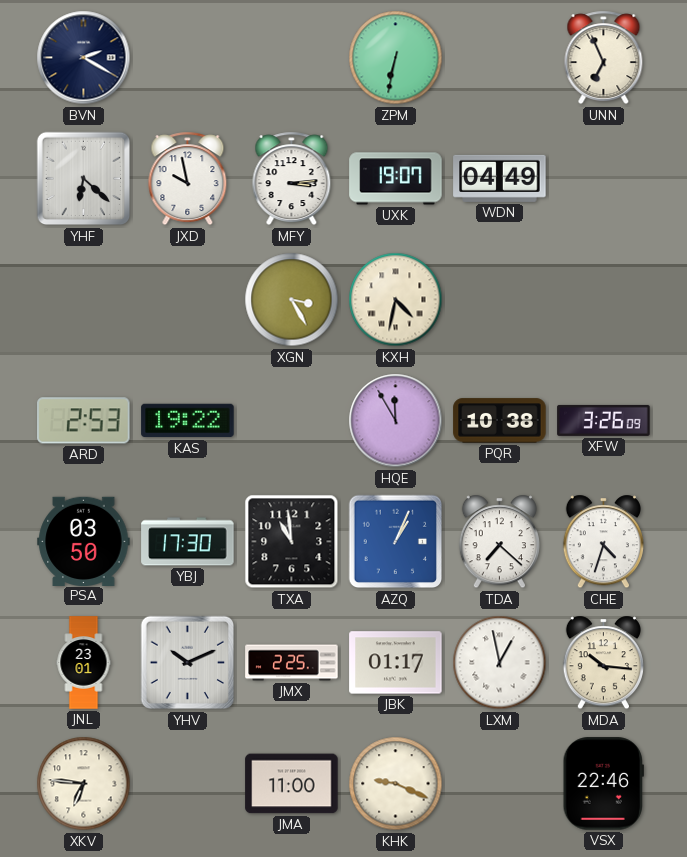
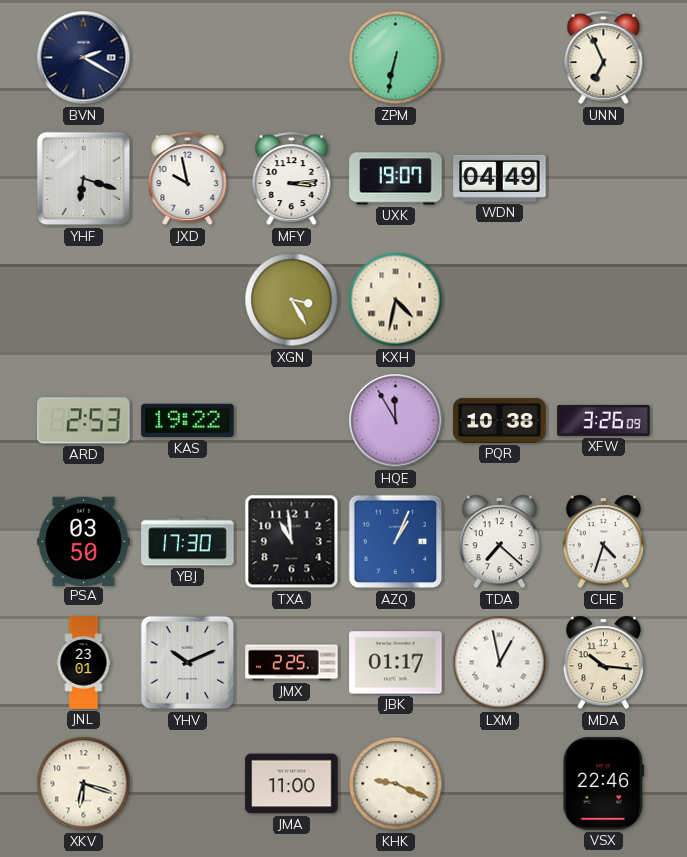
YHF: 6:22 -> 6:18 (84, 179)
XKV: 6:46 -> 6:18 (84, 784)
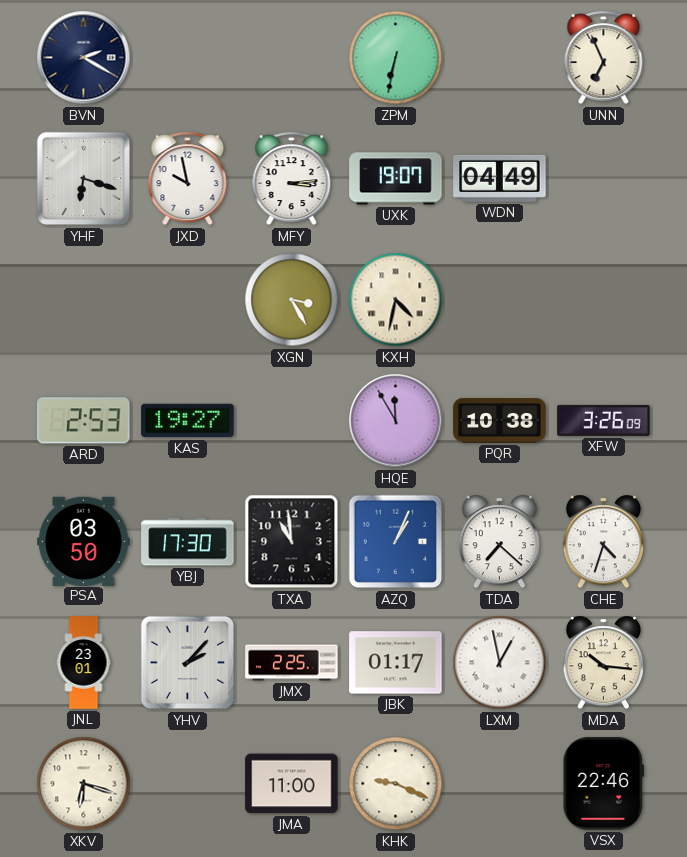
KAS: 19:22 -> 19:27 (188, 421)
YHV: 10:11 -> 2:07 (188, 663)
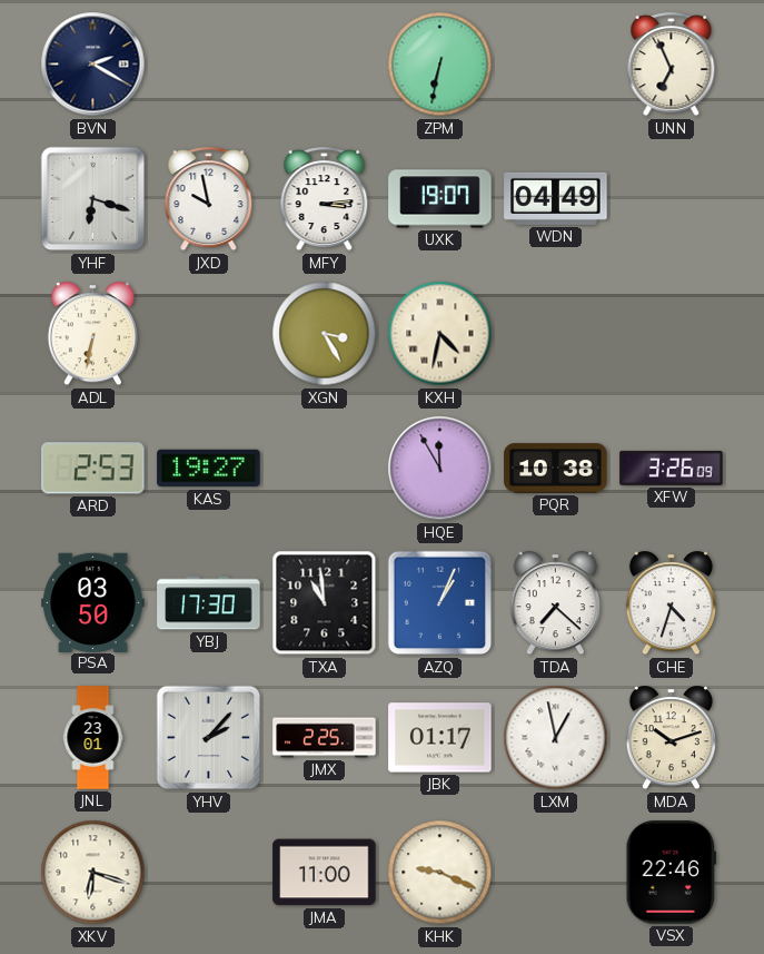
ADL: none -> 6:32 (92, 334)
MDA: 10:16 -> 10:12 (671, 738)
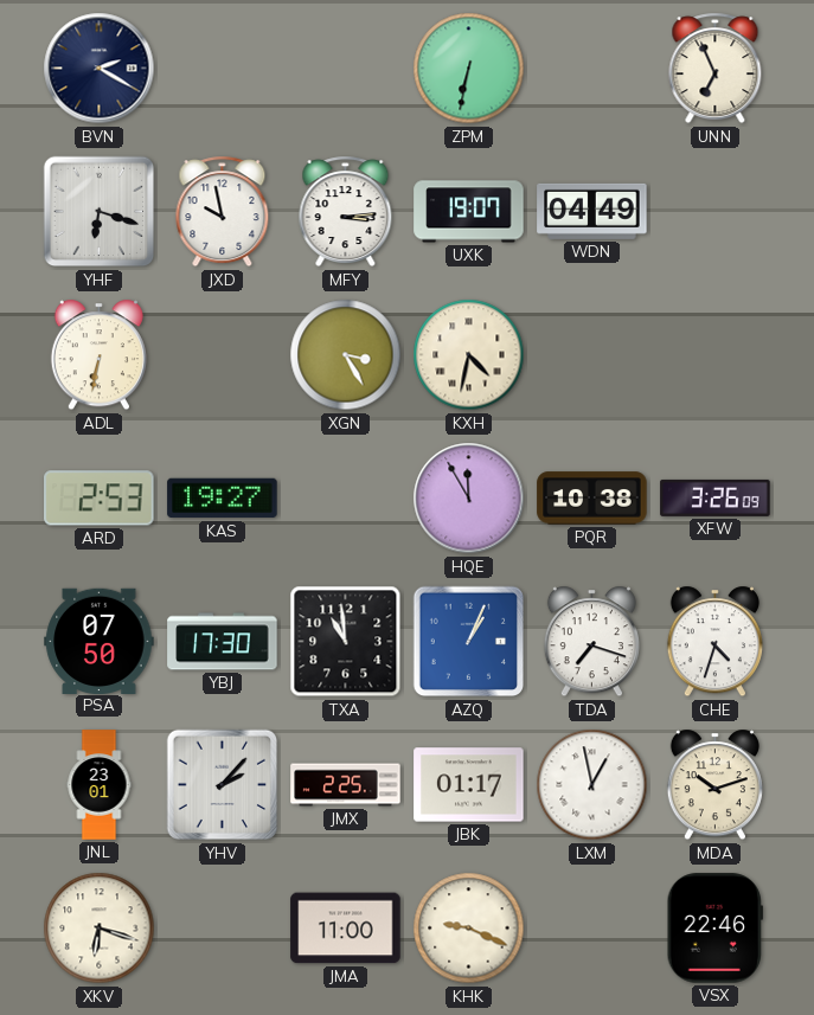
PSA: 03:50 -> 07:50 (100, 641)
TDA: 7:22 -> 7:18 (591, 642)
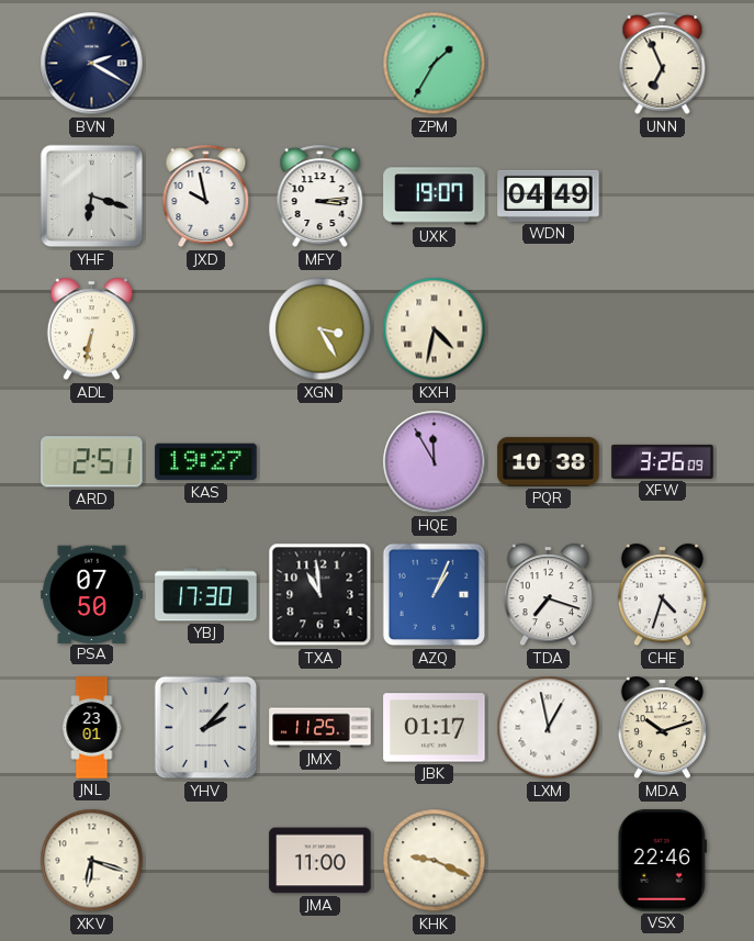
ZPM: 6:32 -> 1:35 (435, 64)
ARD: 2:53 -> 2:51 (92, 462)
JMX: 2:25 -> 11:25 (320, 728)
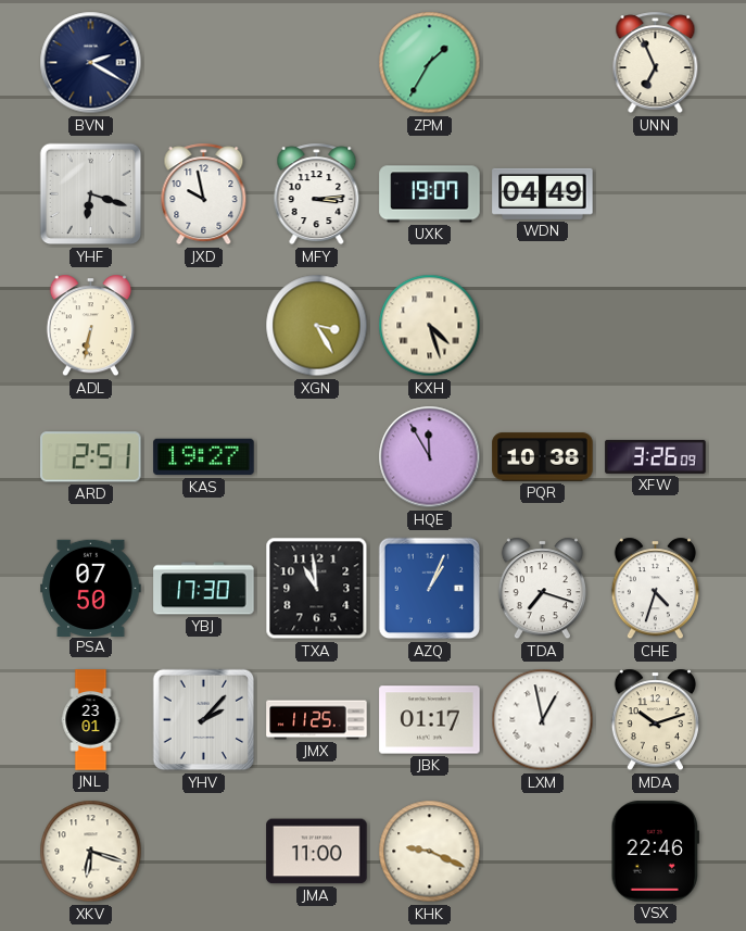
KXH: 4:32 -> 4:27 (430, 326)
